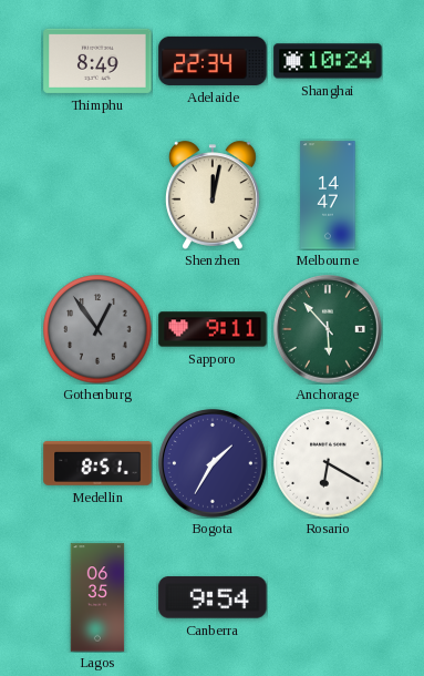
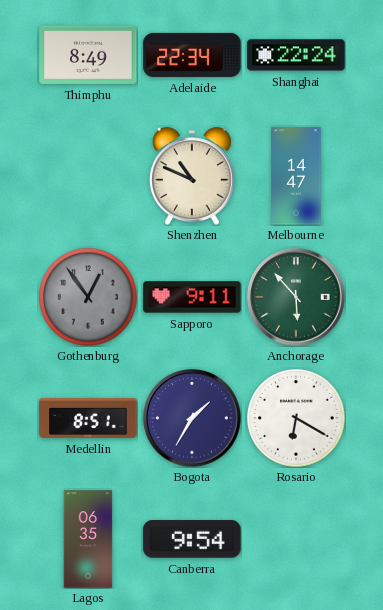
Shanghai: 10:24 -> 22:24 (296, 55)
Shenzhen: 12:02 -> 10:49 (192, 176)
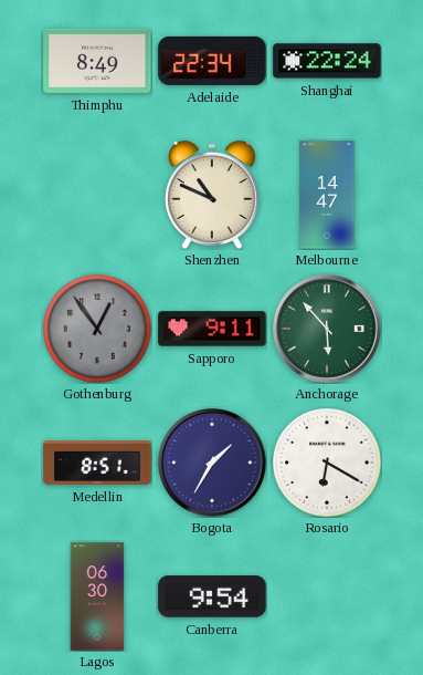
Lagos: 06:35 -> 06:30 (97, 596)
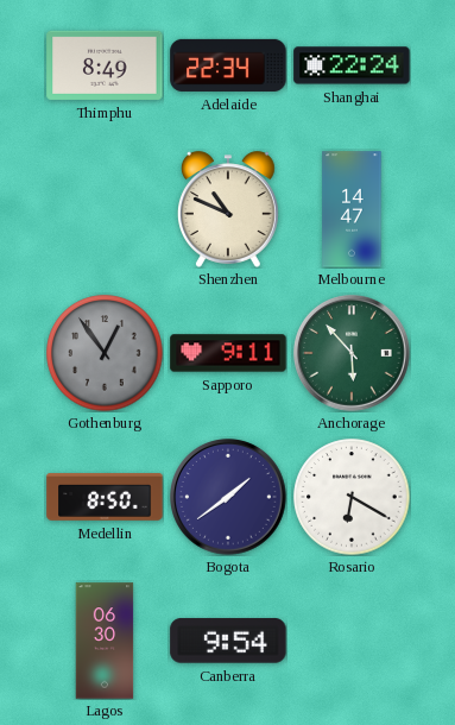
Medellin: 8:51 -> 8:50 (105, 497)
Bogota: 1:35 -> 1:39 (229, 498)
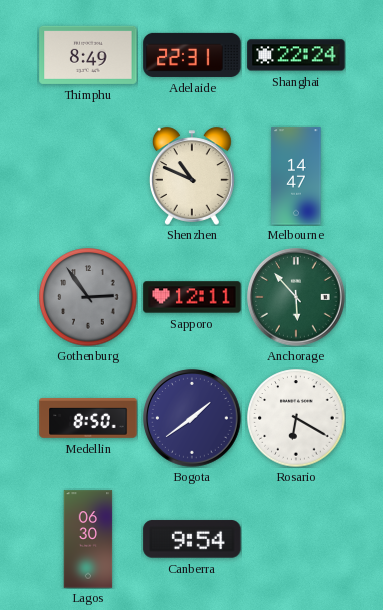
Adelaide: 22:34 -> 22:31 (192, 55)
Gothenburg: 12:54 -> 2:54 (88, 297)
Sapporo: 9:11 -> 12:11 (192, 297)
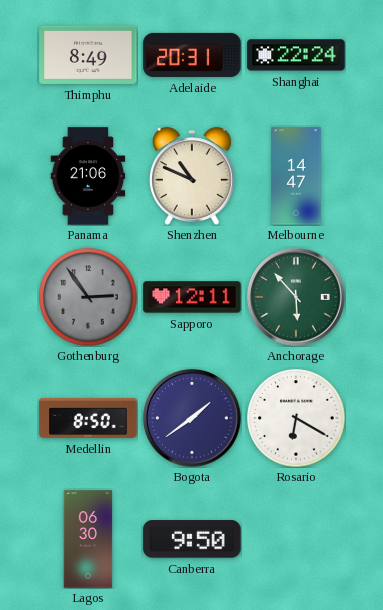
Adelaide: 22:31 -> 20:31 (192, 55)
Panama: none -> 21:06 (88, 176)
Canberra: 9:54 -> 9:50 (192, 539)
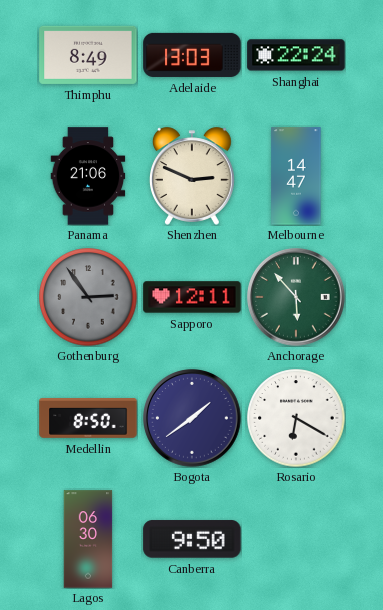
Adelaide: 20:31 -> 13:03 (192, 55)
Shenzhen: 10:49 -> 2:49 (192, 176)
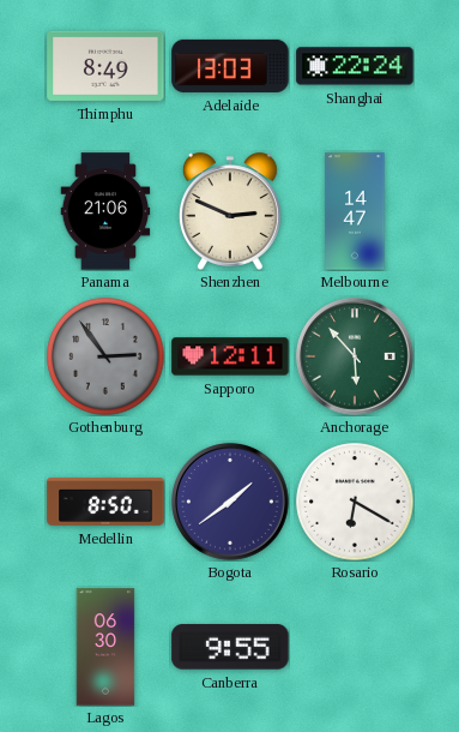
Canberra: 9:50 -> 9:55 (230, 647)
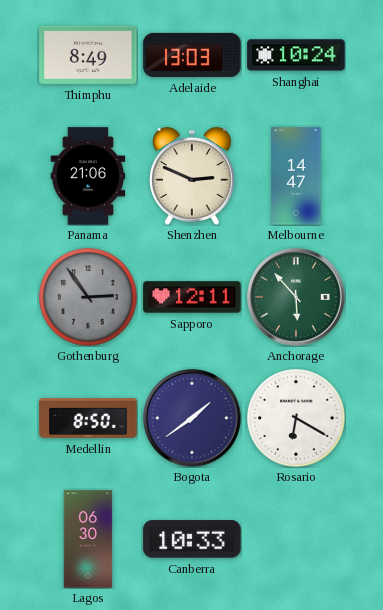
Shanghai: 22:24 -> 10:24 (296, 55)
Canberra: 9:55 -> 10:33 (192, 539)
